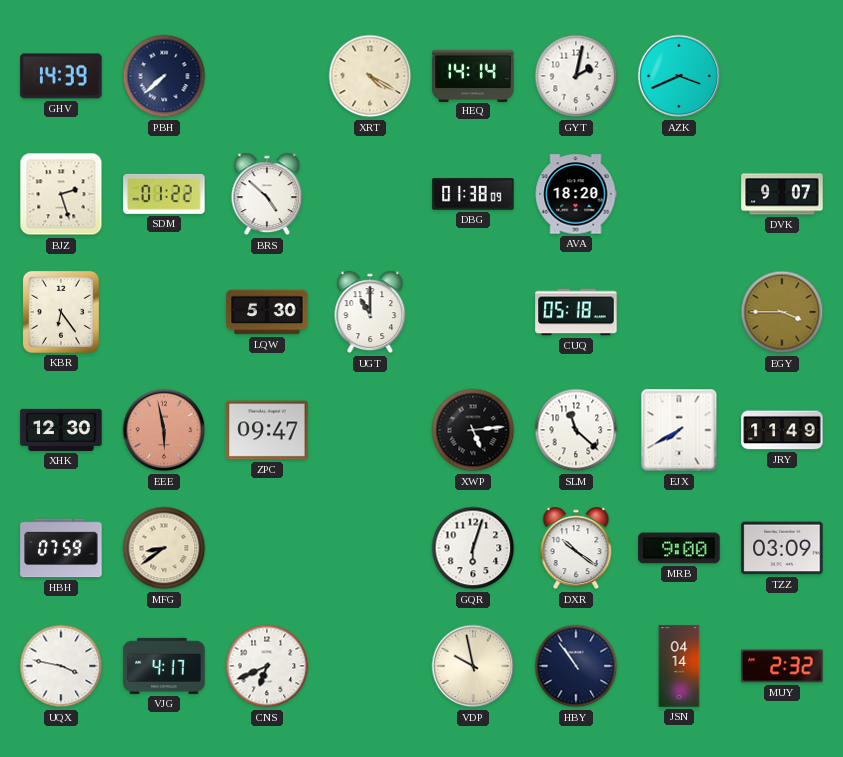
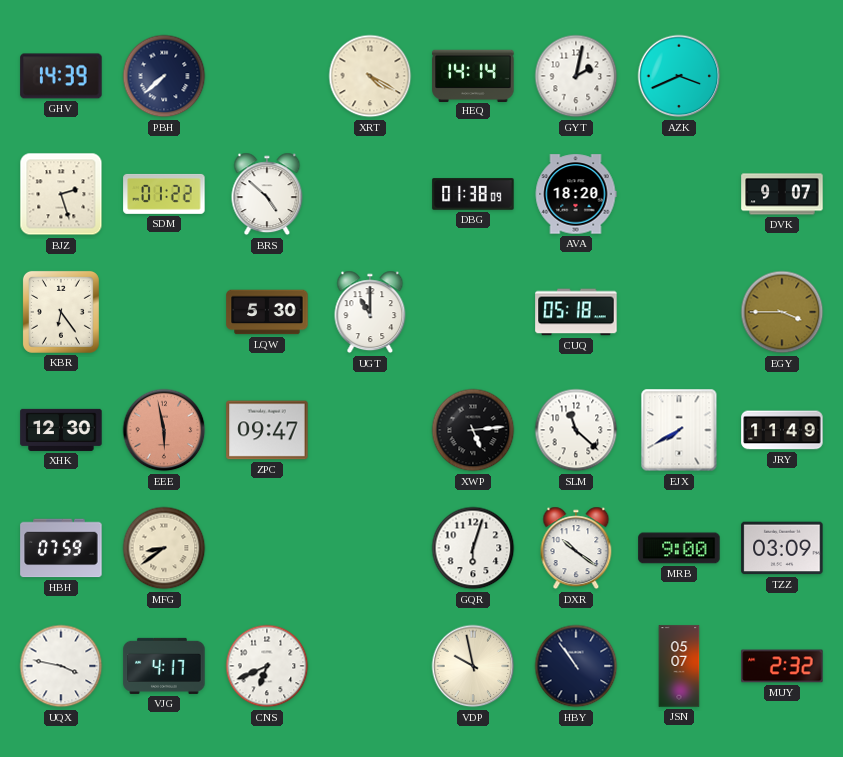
JSN: 04:14 -> 05:07 (679, 666)
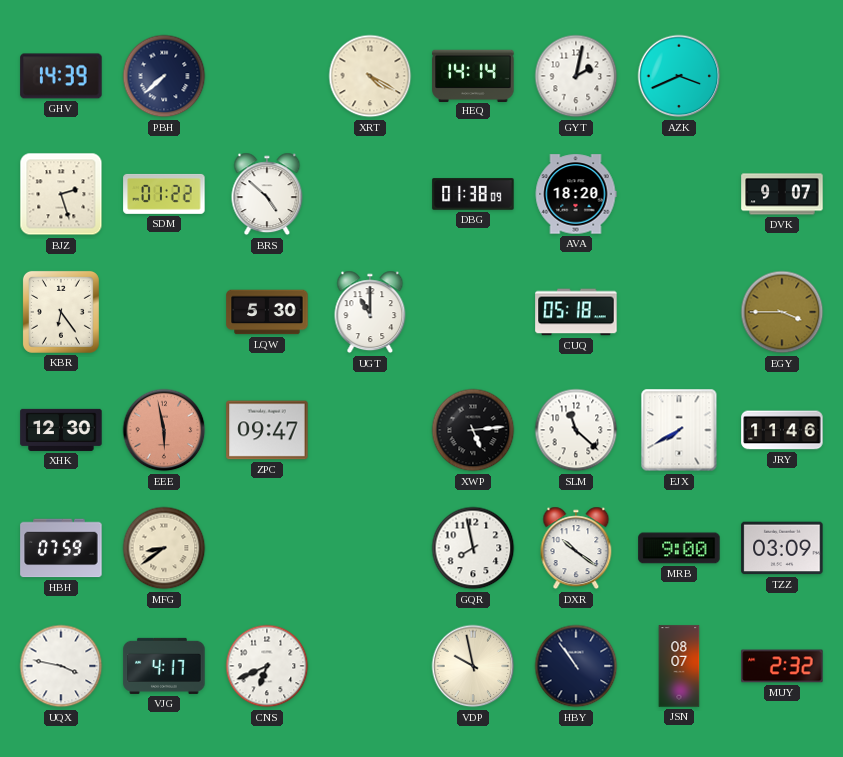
JRY: 11:49 -> 11:46 (782, 430)
GQR: 6:03 -> 7:58 (473, 548)
JSN: 05:07 -> 08:07 (679, 666)
